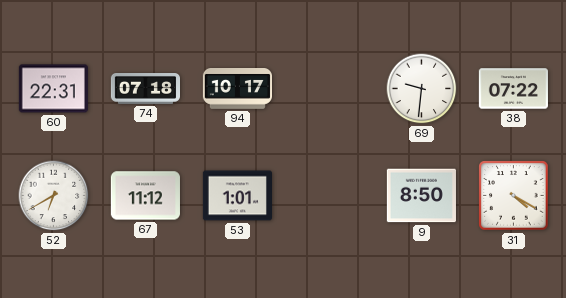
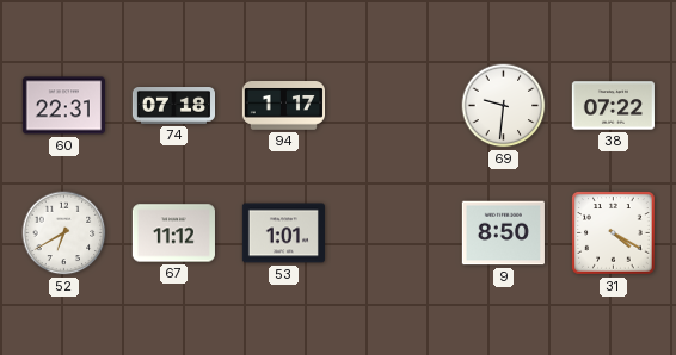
94: 10:17 -> 1:17 (283, 106)
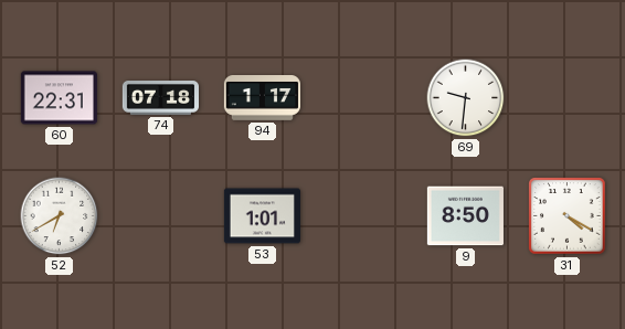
38: 07:22 -> none (613, 106)
67: 11:12 -> none (173, 233)
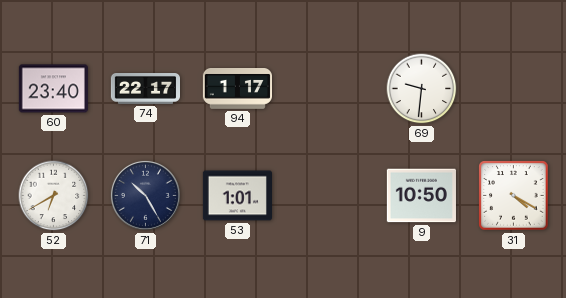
60: 22:31 -> 23:40 (53, 89)
74: 07:18 -> 22:17 (145, 89)
71: none -> 10:25 (145, 195)
9: 8:50 -> 10:50 (421, 196)
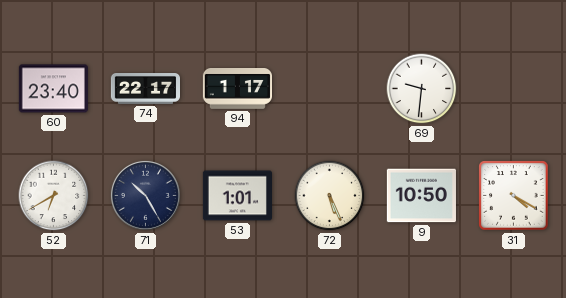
72: none -> 5:26 (330, 196)
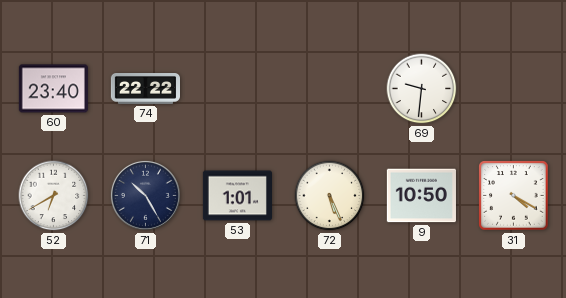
74: 22:17 -> 22:22 (145, 89)
94: 1:17 -> none (237, 89)
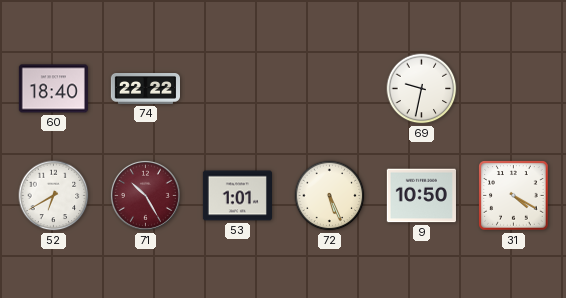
60: 23:40 -> 18:40 (53, 89)
69: 9:31 -> 9:32 (422, 89)
71 dial: navy -> burgundy (145, 195)
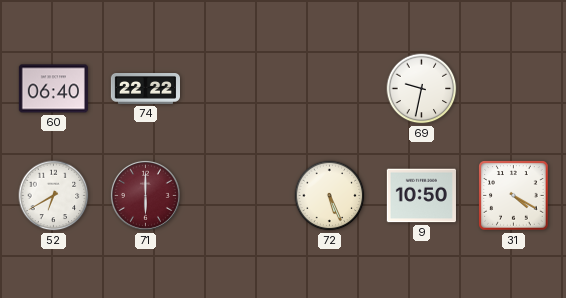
60: 18:40 -> 06:40 (53, 89)
71: 10:25 -> 6:00 (145, 195)
53: 1:01 -> none (237, 196)
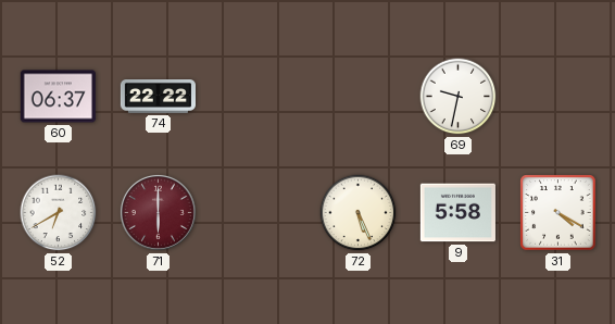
60: 06:40 -> 06:37 (58, 97)
9: 10:50 -> 5:58 (457, 213)
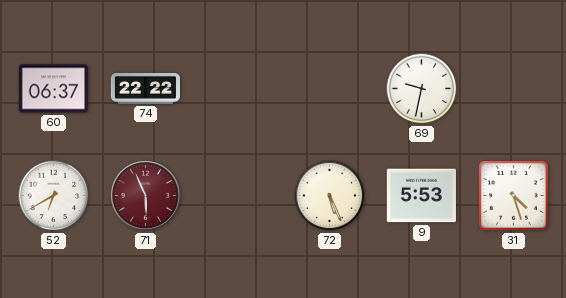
71: 6:00 -> 5:56 (145, 195)
9: 5:58 -> 5:53 (421, 196)
31: 4:20 -> 4:27 (514, 196)
